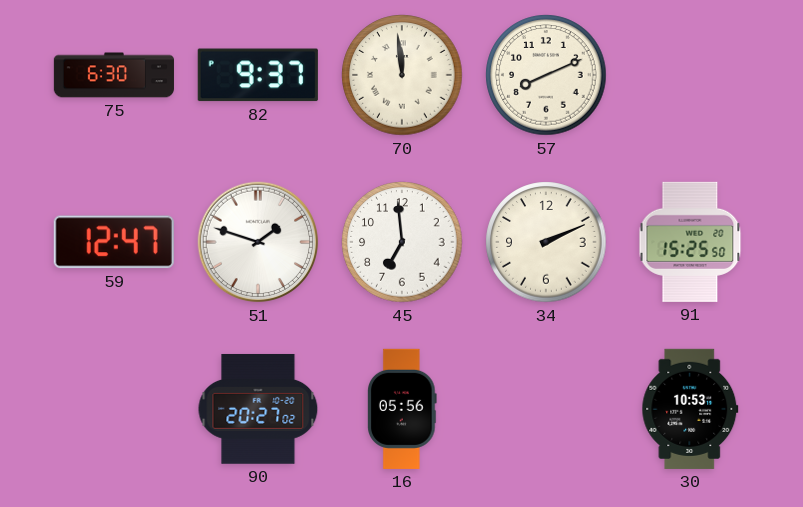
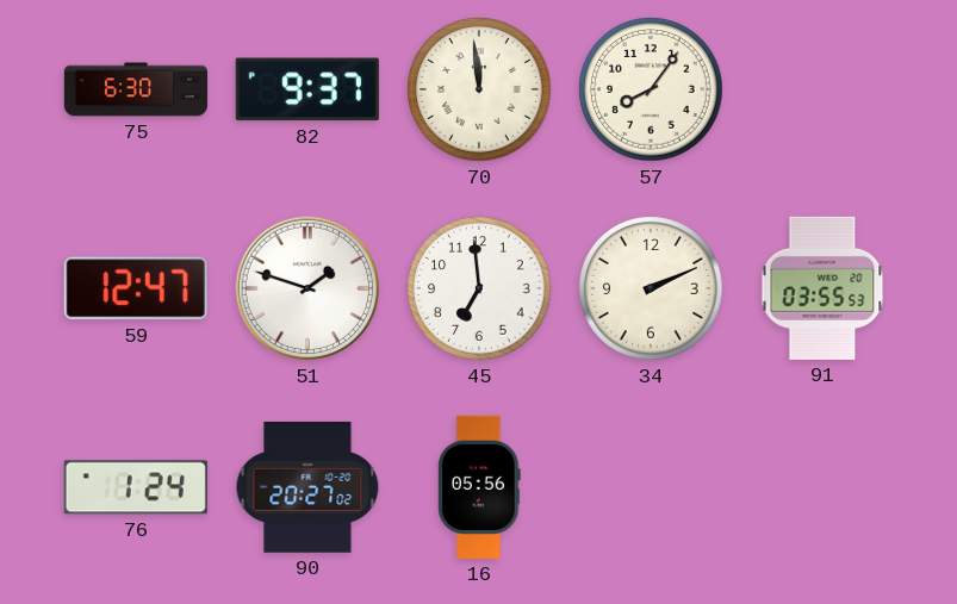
57: 8:11 -> 8:06 (651, 89)
91: 15:25 -> 03:55 (822, 288)
76: none -> 1:24 (136, 487)
30: 10:53 -> none (690, 409)
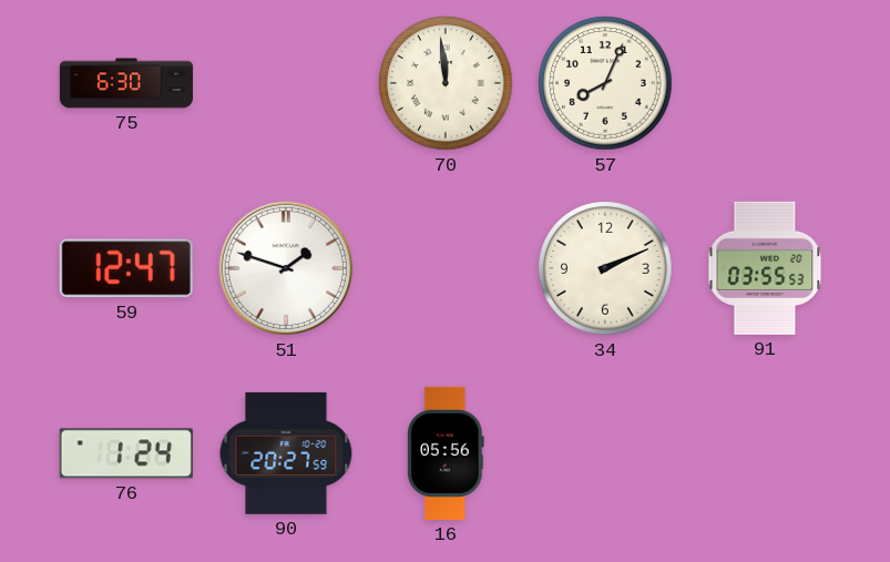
82: 9:37 -> none (307, 89)
57: 8:06 -> 8:04 (605, 83)
45: 6:59 -> none (479, 288)
90: 20:27:02 -> 20:27:59 (286, 453)
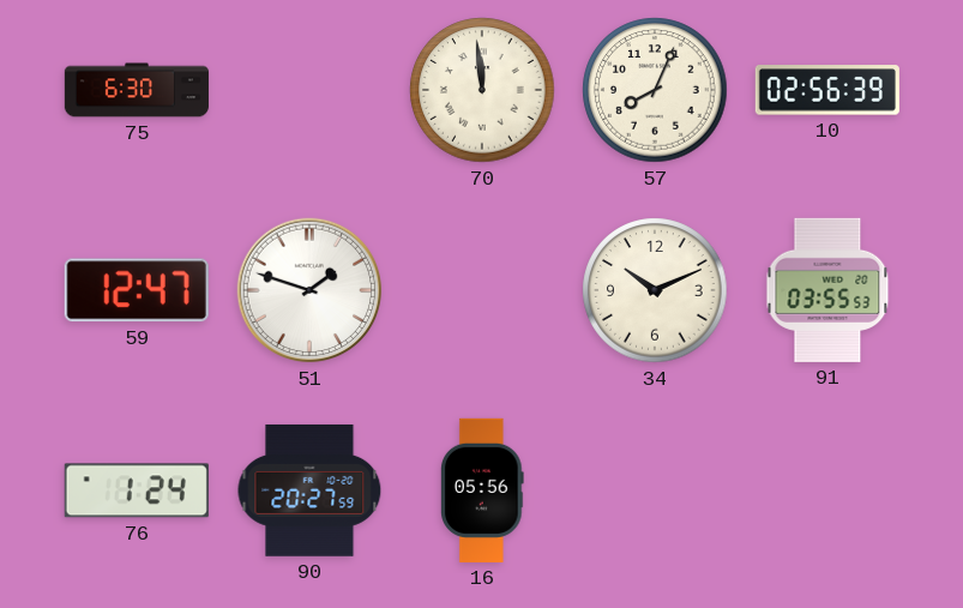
10: none -> 02:56 (827, 90)
34: 2:11 -> 10:11 (655, 290)
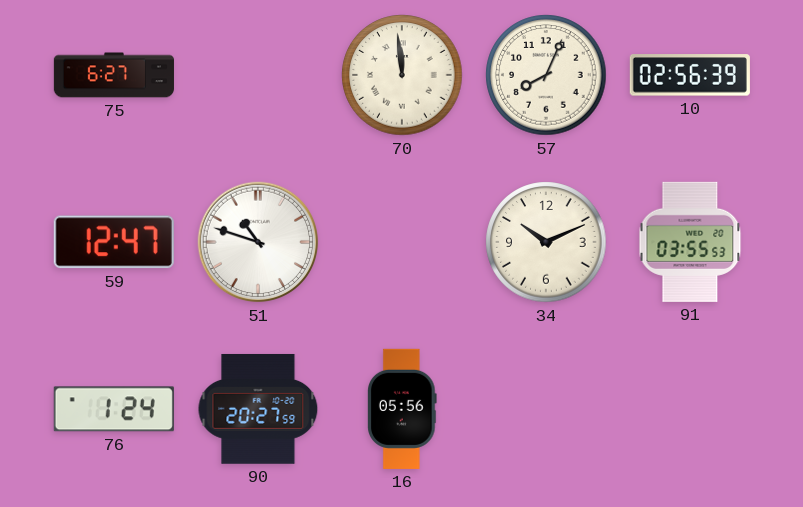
75: 6:30 -> 6:27 (114, 75)
51: 1:48 -> 10:48 (258, 242)
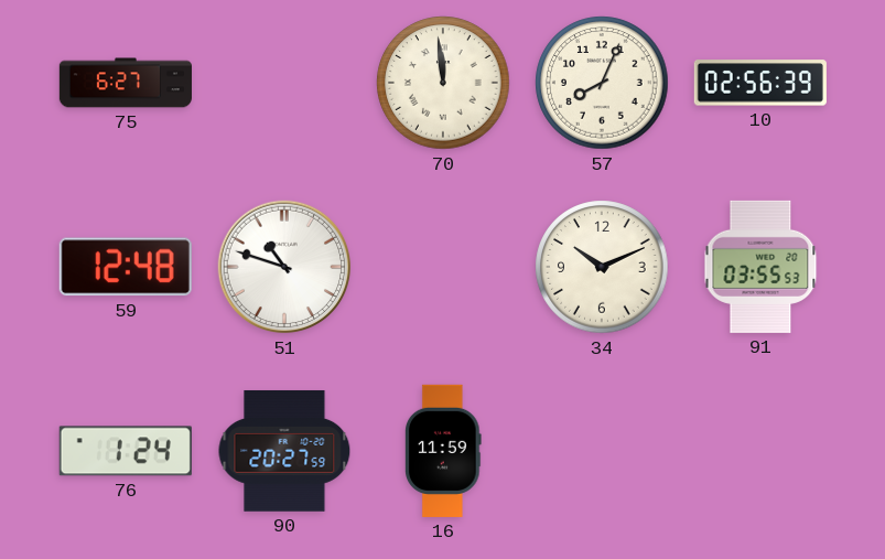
59: 12:47 -> 12:48 (126, 267)
16: 05:56 -> 11:59 (444, 451)
